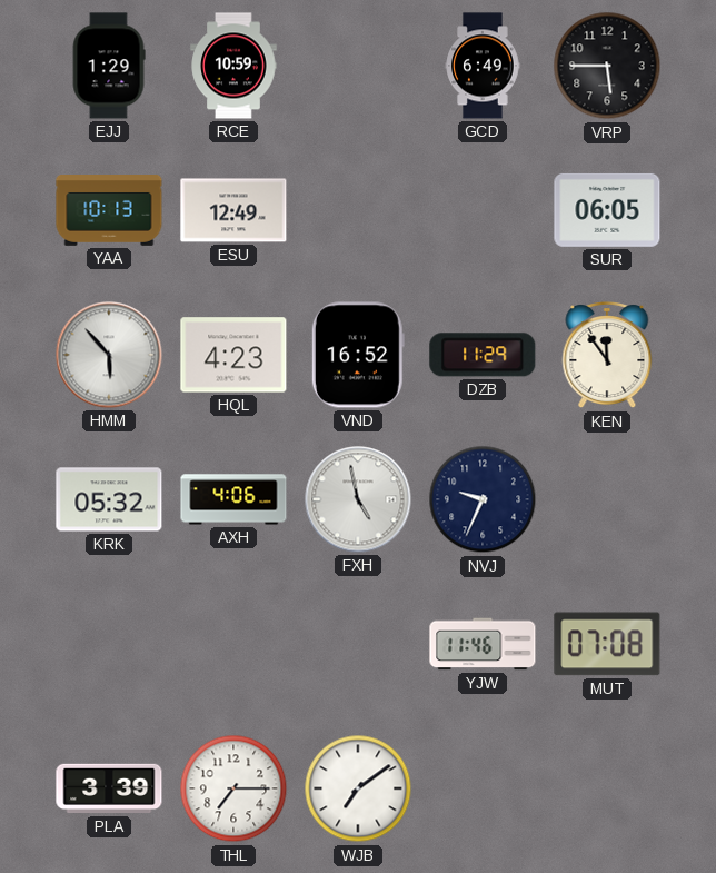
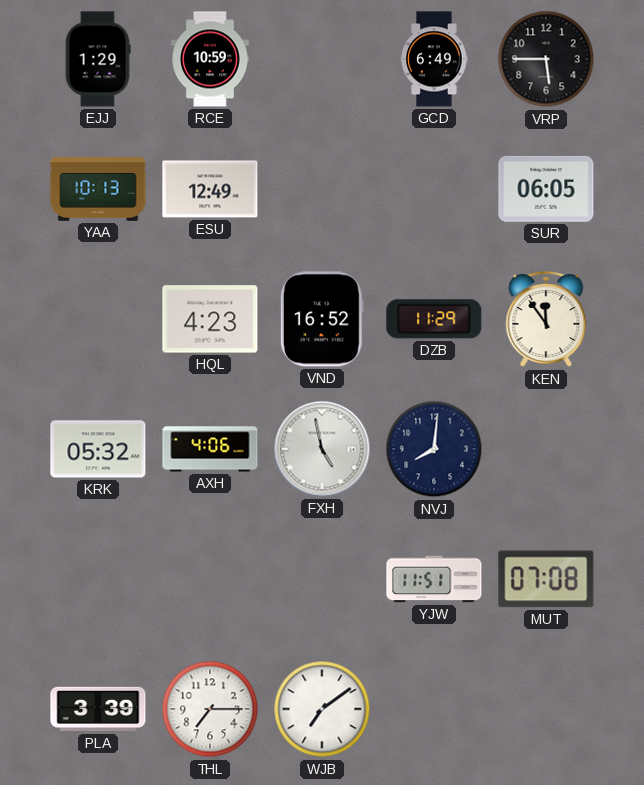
HMM: 5:53 -> none (109, 355)
NVJ: 9:34 -> 8:01 (434, 449)
YJW: 11:46 -> 11:51 (434, 579)
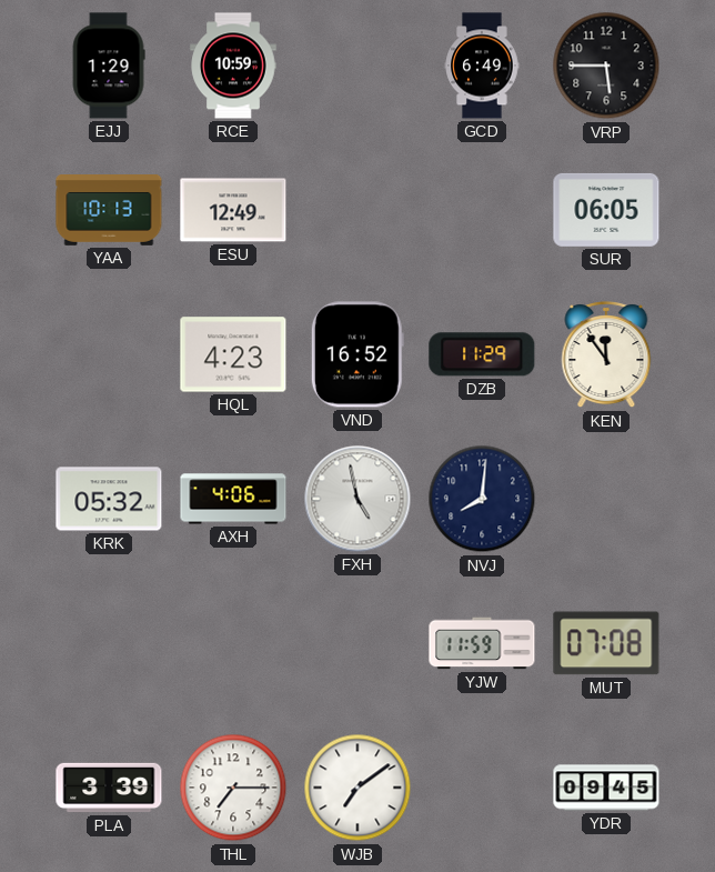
YJW: 11:51 -> 11:59 (482, 643)
YDR: none -> 09:45 (606, 788)
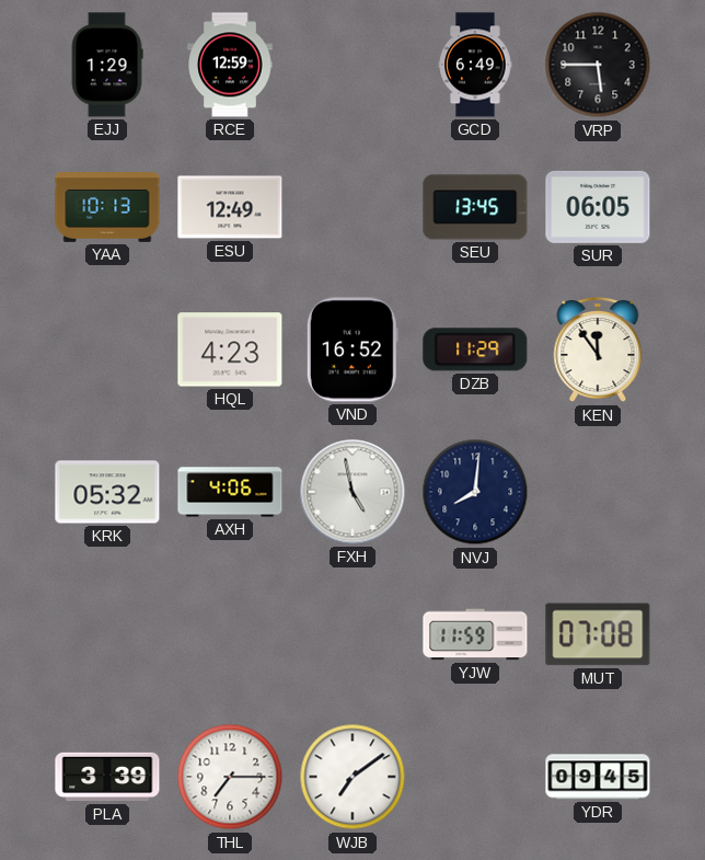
RCE: 10:59 -> 12:59 (230, 65)
SEU: none -> 13:45 (475, 207)
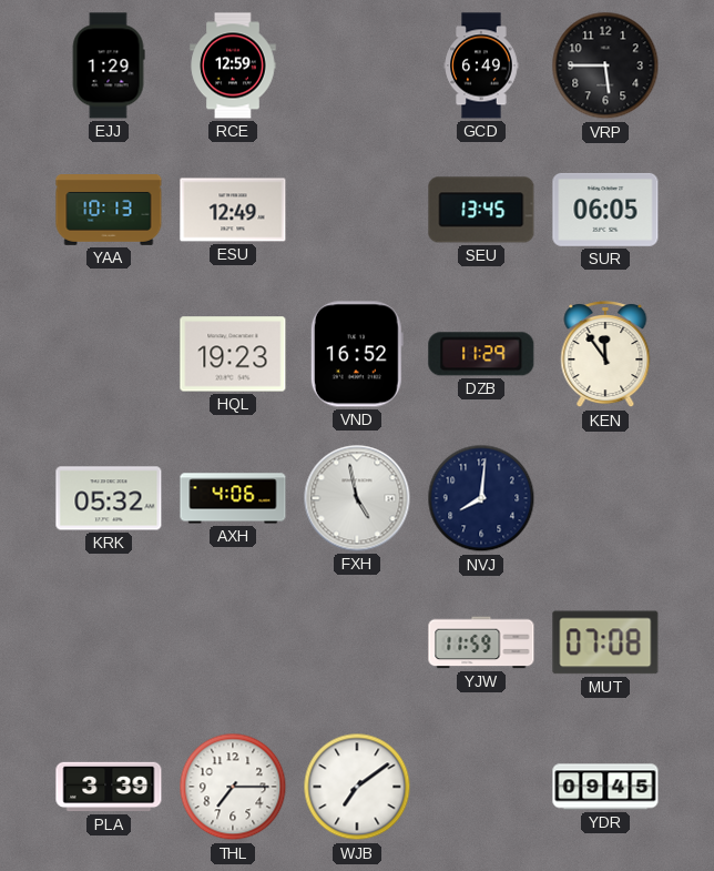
HQL: 4:23 -> 19:23 (233, 354)
